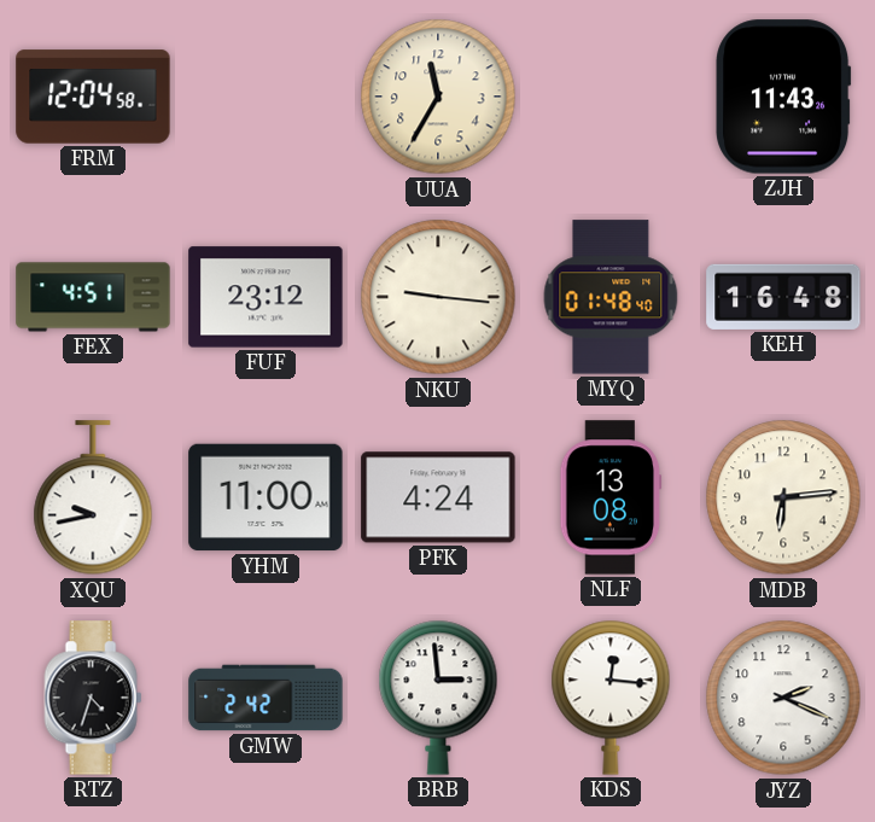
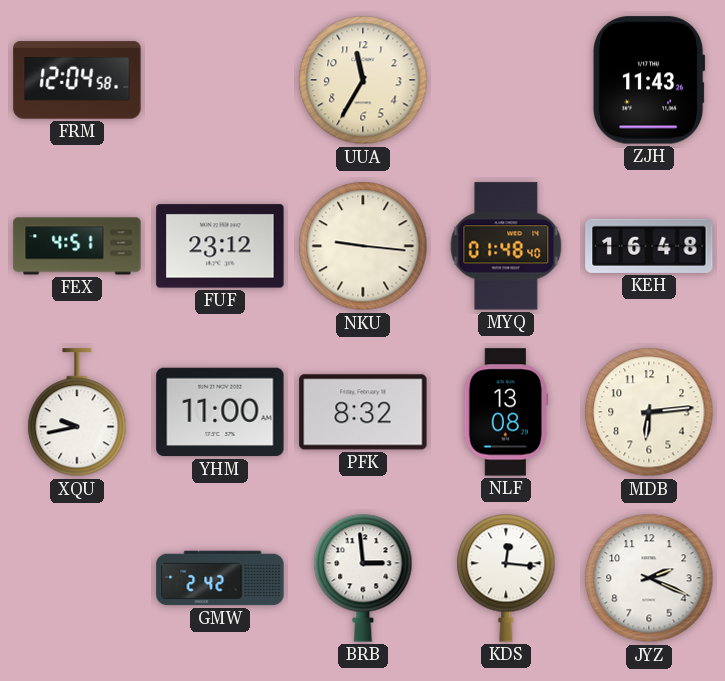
PFK: 4:24 -> 8:32 (363, 412)
RTZ: 4:33 -> none (93, 698)
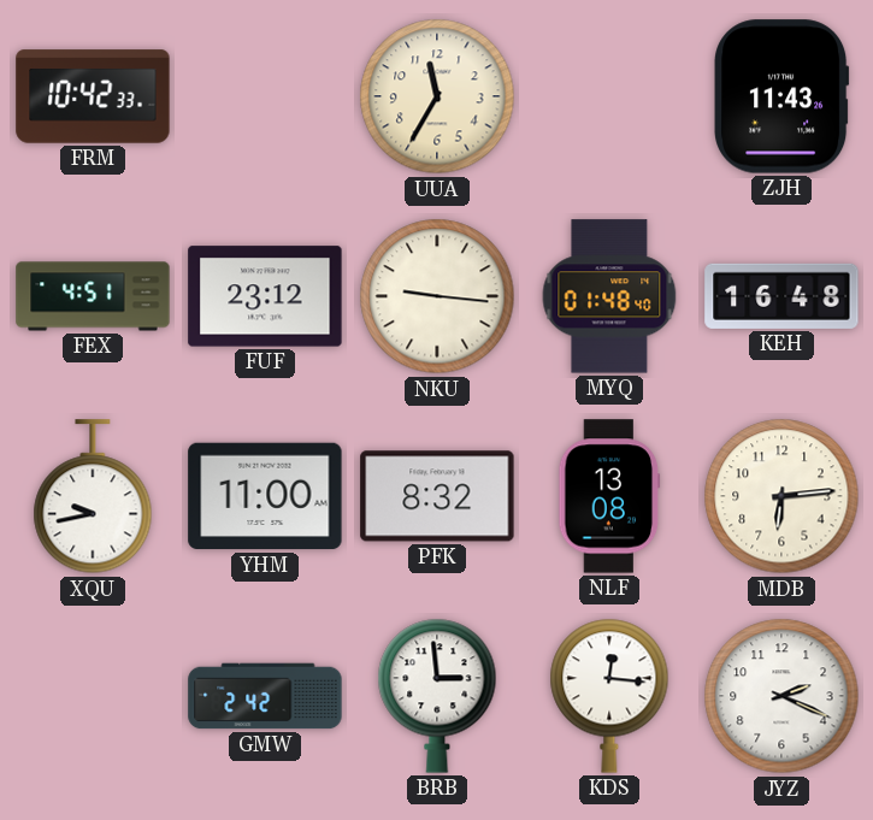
FRM: 12:04 -> 10:42 (93, 96)
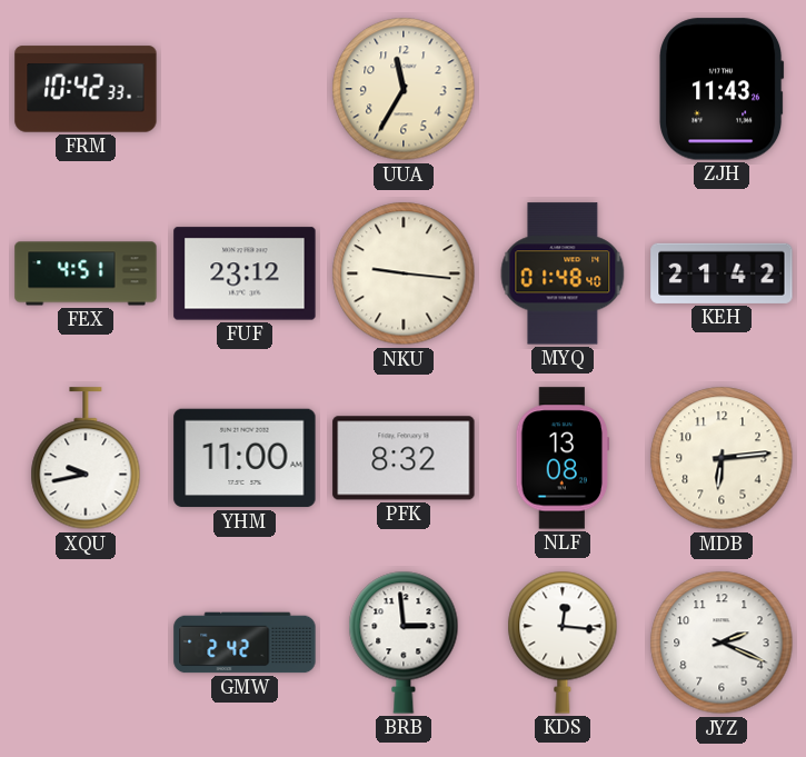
KEH: 16:48 -> 21:42 (722, 273)
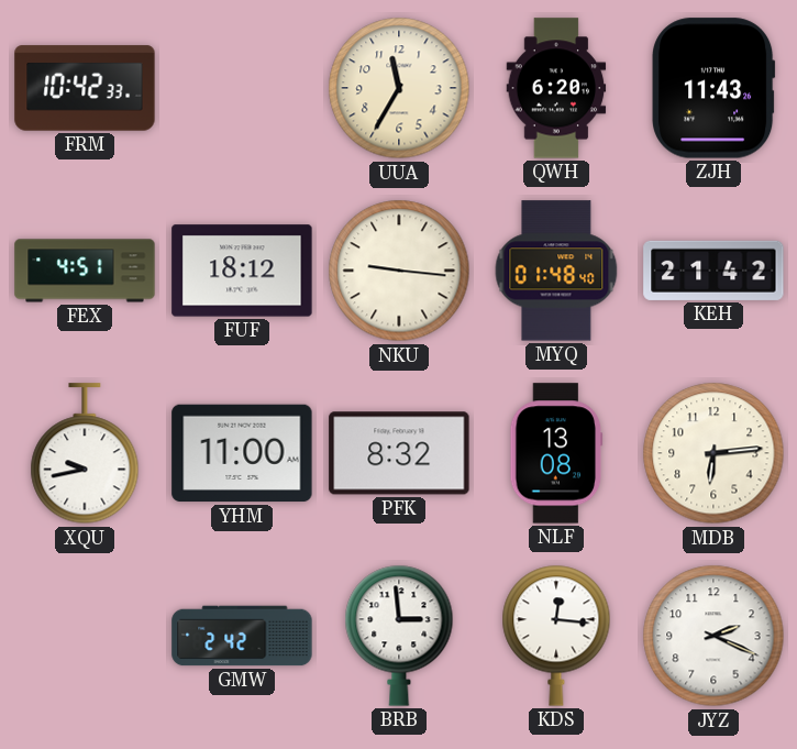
QWH: none -> 6:20 (556, 88)
FUF: 23:12 -> 18:12 (242, 271)
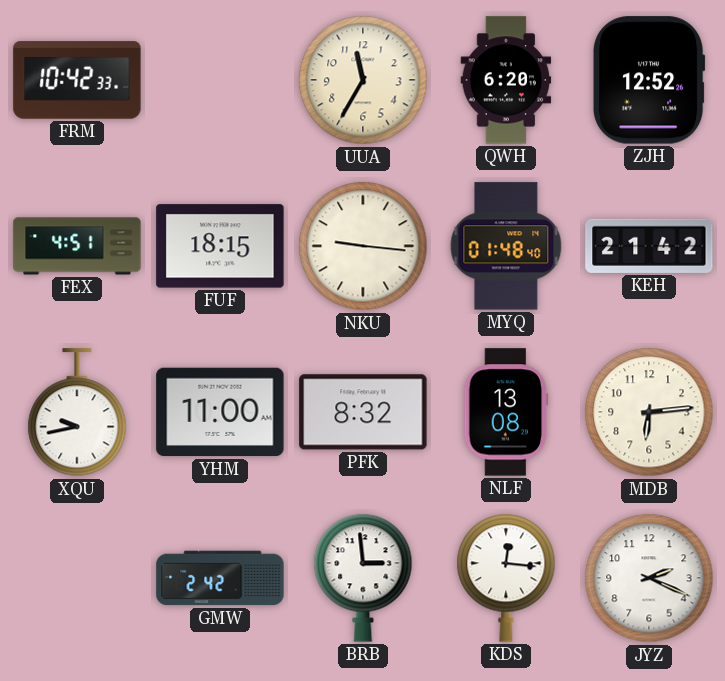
ZJH: 11:43 -> 12:52 (649, 80)
FUF: 18:12 -> 18:15 (220, 246)
